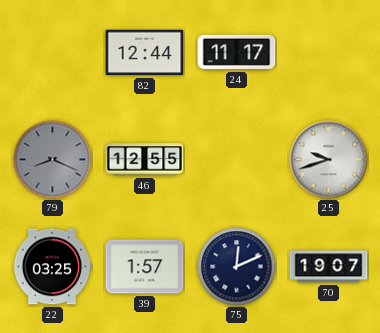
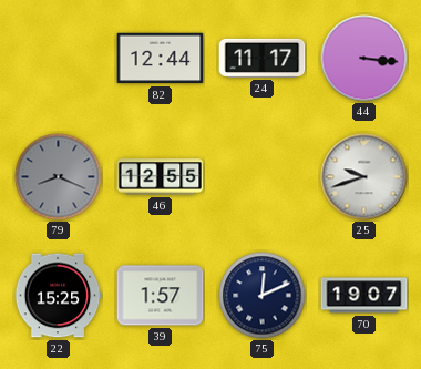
44: none -> 3:16 (364, 59)
22: 03:25 -> 15:25 (58, 296)
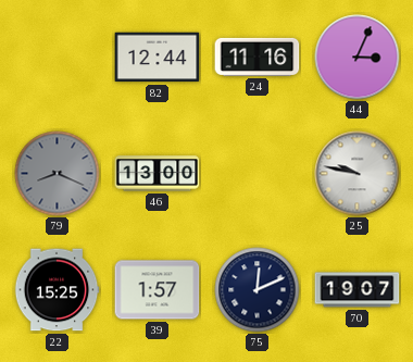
24: 11:17 -> 11:16 (258, 57)
44: 3:16 -> 3:04 (358, 58)
46: 12:55 -> 13:00 (158, 174)
25: 9:42 -> 9:47 (358, 174)
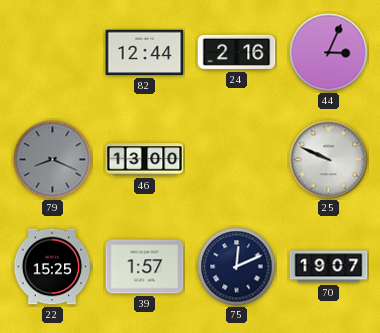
24: 11:16 -> 2:16 (237, 52)
25: 9:47 -> 9:49 (329, 160)
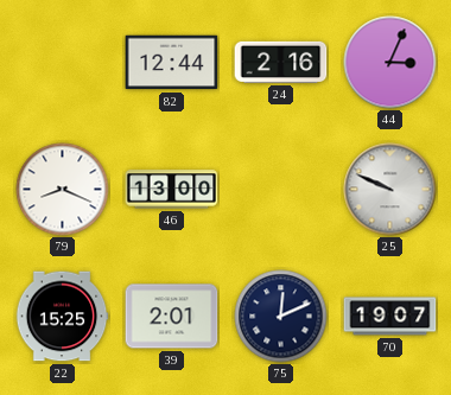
79 dial: grey -> white (63, 190)
39: 1:57 -> 2:01 (172, 317)
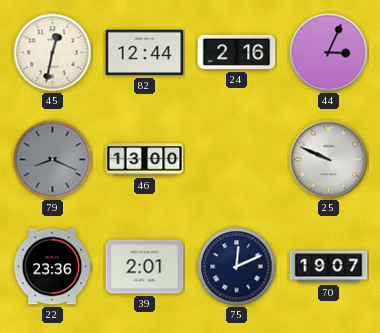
45: none -> 12:32 (53, 53)
79 dial: white -> grey (53, 160)
22: 15:25 -> 23:36 (52, 267)
